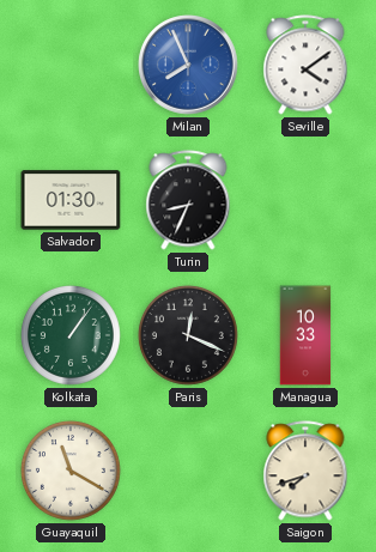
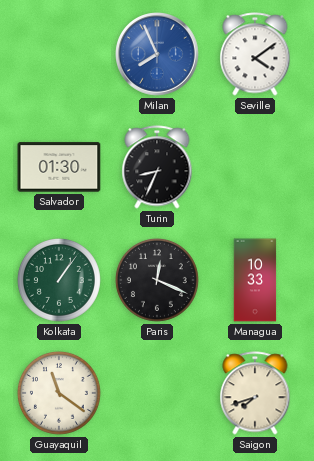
Guayaquil: 11:20 -> 11:21 (59, 393)
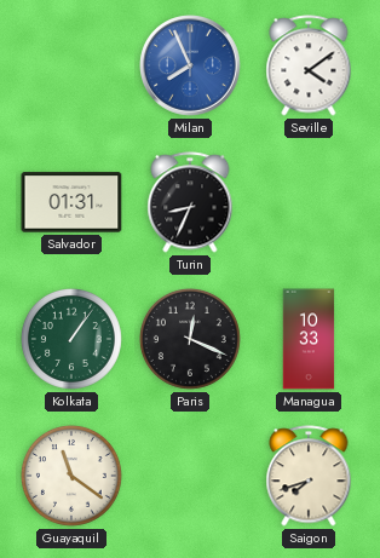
Salvador: 01:30 -> 01:31 (71, 202)
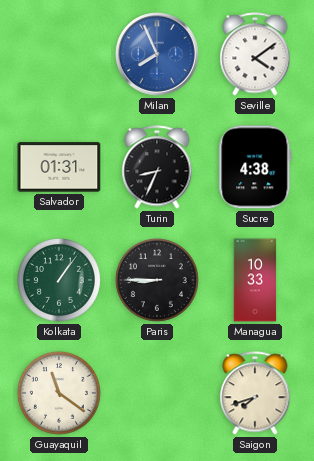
Sucre: none -> 4:38 (255, 167)
Paris: 12:19 -> 8:45 (157, 280)
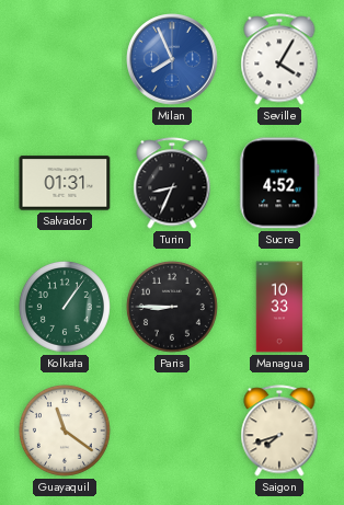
Seville: 4:09 -> 4:05 (279, 59)
Sucre: 4:38 -> 4:52 (279, 183)
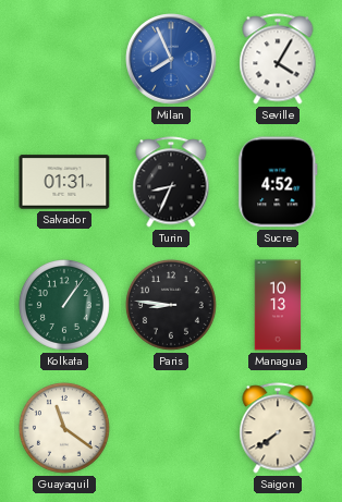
Paris: 8:45 -> 8:46 (171, 305)
Managua: 10:33 -> 10:13 (278, 305)
Saigon: 7:42 -> 7:39 (278, 428)
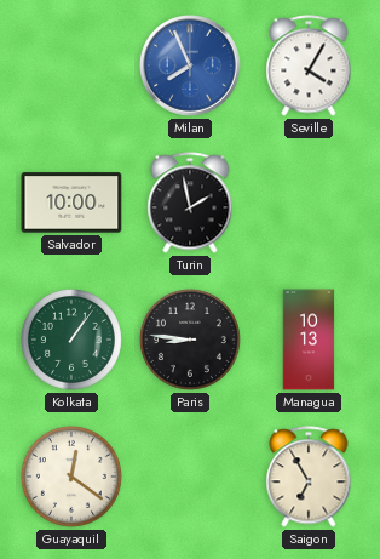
Salvador: 01:31 -> 10:00 (71, 203)
Turin: 8:34 -> 1:58 (190, 203)
Sucre: 4:52 -> none (278, 182)
Guayaquil: 11:21 -> 12:21 (71, 477)
Saigon: 7:39 -> 6:55 (309, 477)
